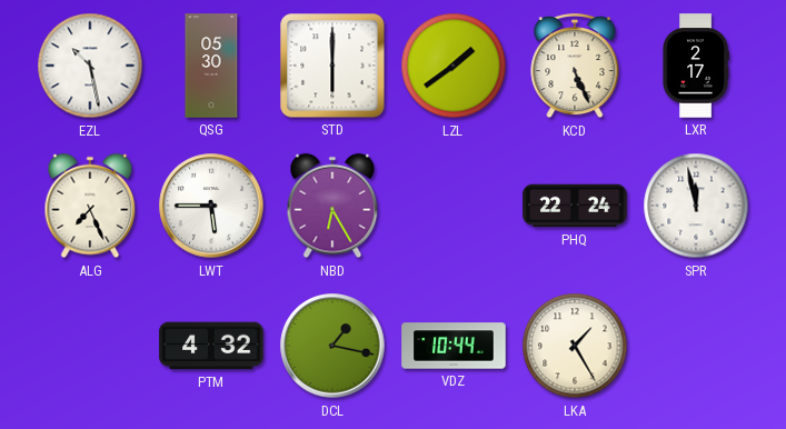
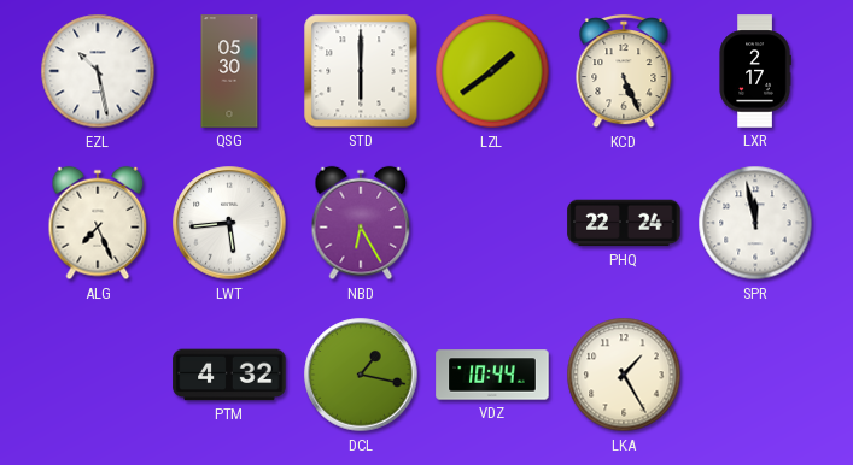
LWT: 5:45 -> 5:44 (229, 223)
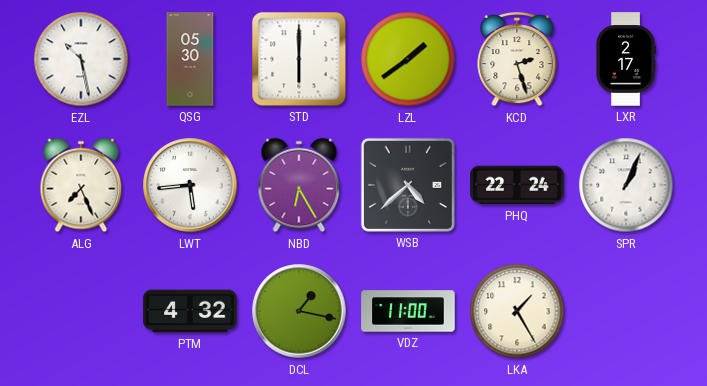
KCD: 5:26 -> 2:27 (517, 59)
WSB: none -> 4:38 (408, 185)
SPR: 11:58 -> 1:04 (626, 185)
VDZ: 10:44 -> 11:00 (408, 311)
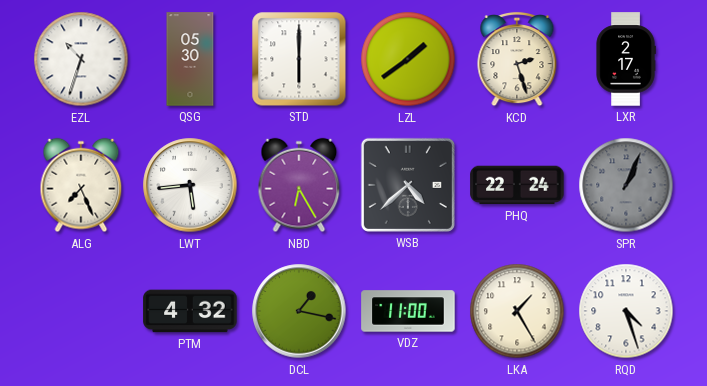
EZL: 10:28 -> 10:33 (81, 59)
SPR dial: white -> grey (626, 185)
RQD: none -> 4:27 (626, 311)
